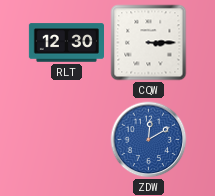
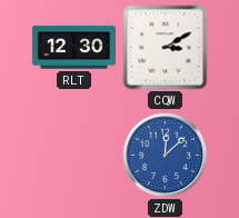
CQW: 3:15 -> 3:10 (166, 48)
ZDW: 12:10 -> 12:08 (166, 156)
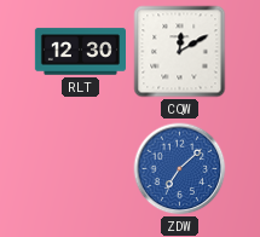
CQW: 3:10 -> 12:10 (180, 52)
ZDW: 12:08 -> 7:08 (180, 169)
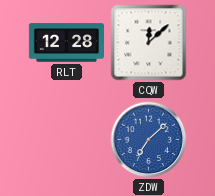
RLT: 12:30 -> 12:28 (66, 43)
CQW: 12:10 -> 12:08 (149, 43)
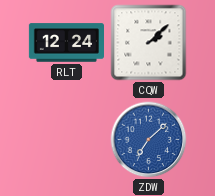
RLT: 12:28 -> 12:24 (66, 43)
CQW: 12:08 -> 2:08 (149, 43)
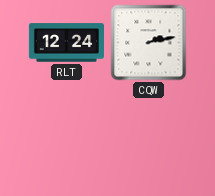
CQW: 2:08 -> 2:13 (149, 43)
ZDW: 7:08 -> none (149, 140)
